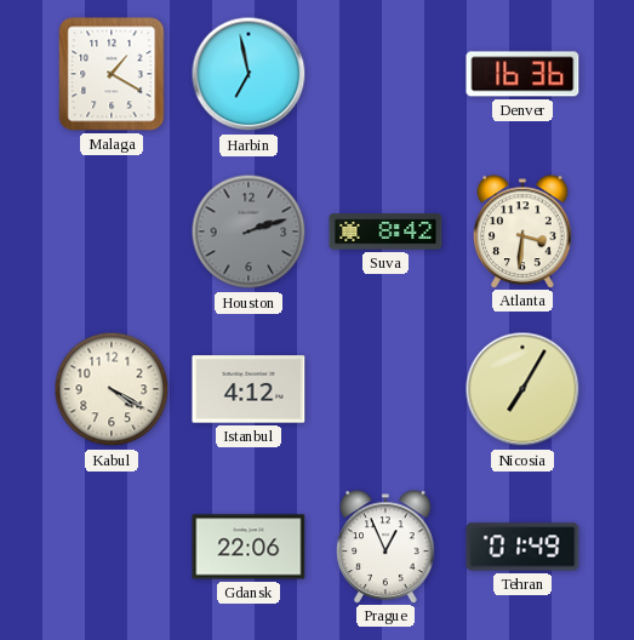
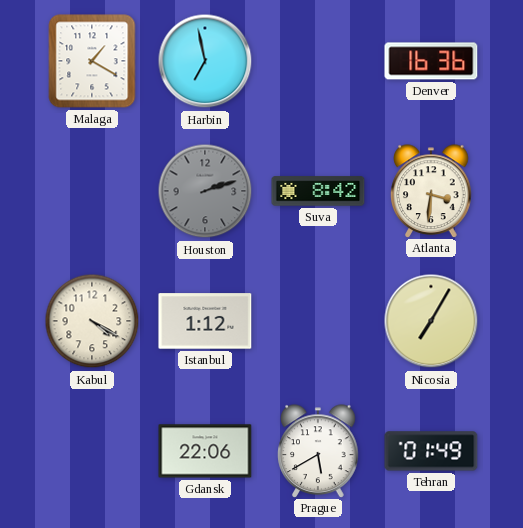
Istanbul: 4:12 -> 1:12 (205, 321)
Prague: 12:56 -> 5:40 (318, 451)
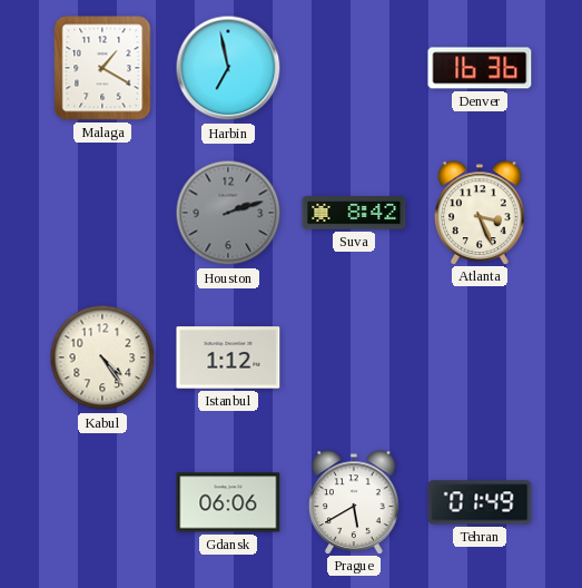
Atlanta: 3:31 -> 3:26 (480, 213)
Kabul: 4:20 -> 4:24 (102, 357)
Nicosia: 7:05 -> none (431, 321)
Gdansk: 22:06 -> 06:06 (228, 502)
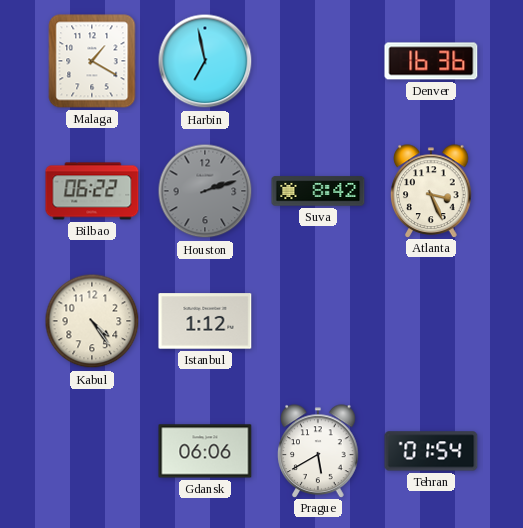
Bilbao: none -> 06:22 (92, 191)
Tehran: 01:49 -> 01:54 (431, 451)
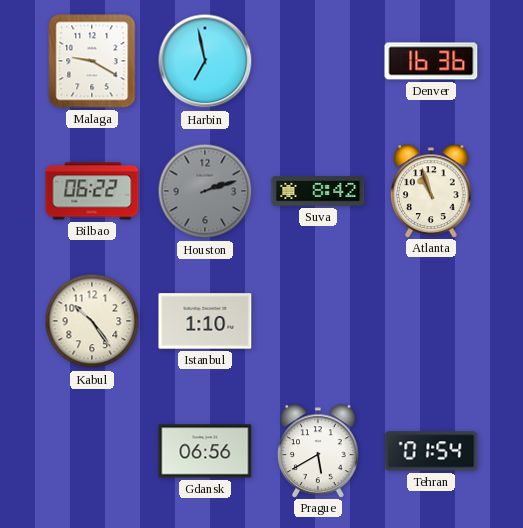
Malaga: 1:20 -> 9:20 (92, 61)
Atlanta: 3:26 -> 10:57 (431, 191)
Kabul: 4:24 -> 10:24 (92, 321)
Istanbul: 1:12 -> 1:10 (205, 321)
Gdansk: 06:06 -> 06:56 (205, 451)
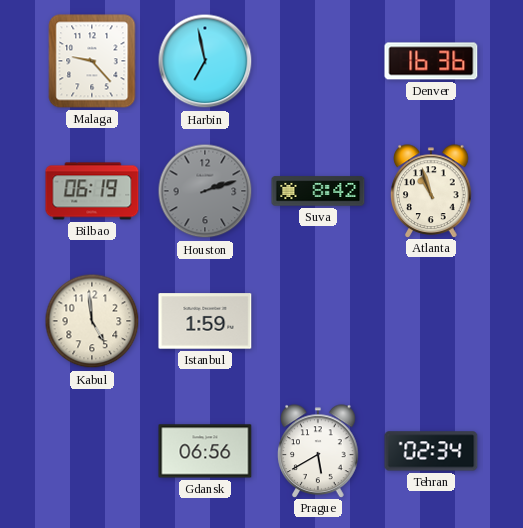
Malaga: 9:20 -> 9:23 (92, 61)
Bilbao: 06:22 -> 06:19 (92, 191)
Kabul: 10:24 -> 4:59 (92, 321)
Istanbul: 1:10 -> 1:59 (205, 321)
Tehran: 01:54 -> 02:34 (431, 451)
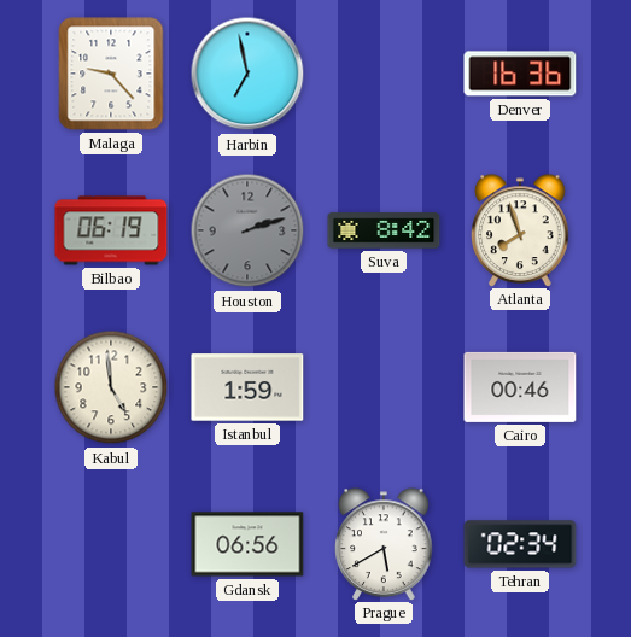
Atlanta: 10:57 -> 7:57 (520, 230)
Cairo: none -> 00:46 (520, 387)
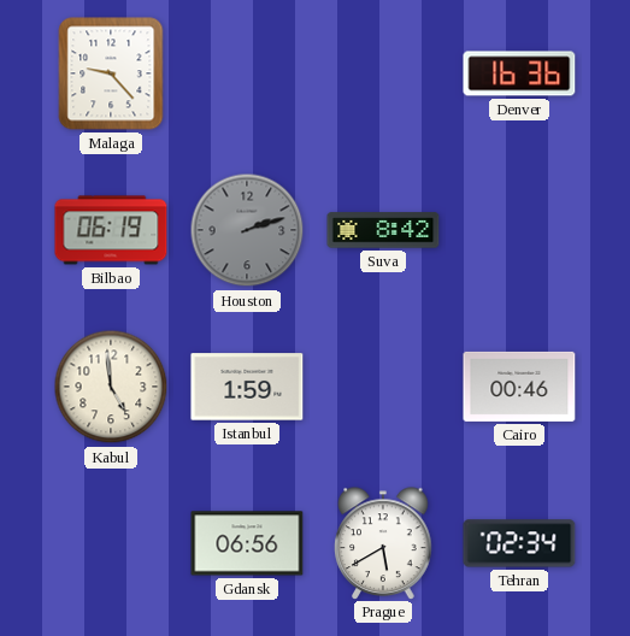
Harbin: 6:58 -> none (247, 74)
Atlanta: 7:57 -> none (520, 230)
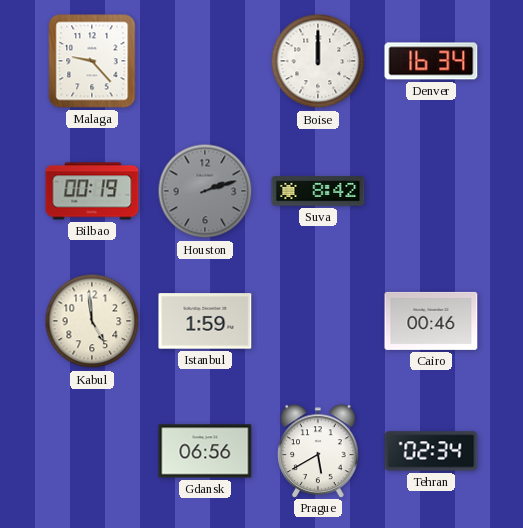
Boise: none -> 12:00 (318, 61)
Denver: 16:36 -> 16:34 (431, 61)
Bilbao: 06:19 -> 00:19 (92, 191)
